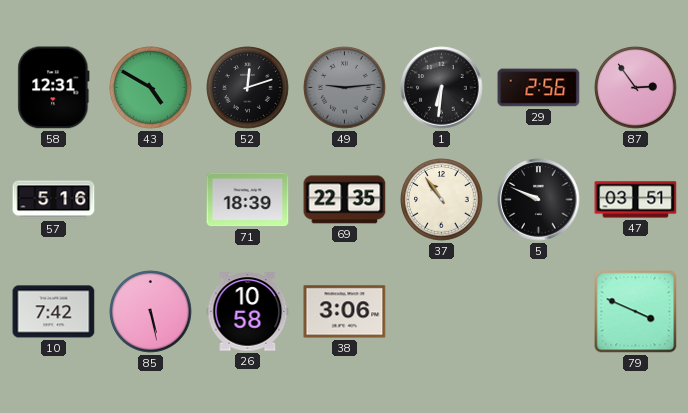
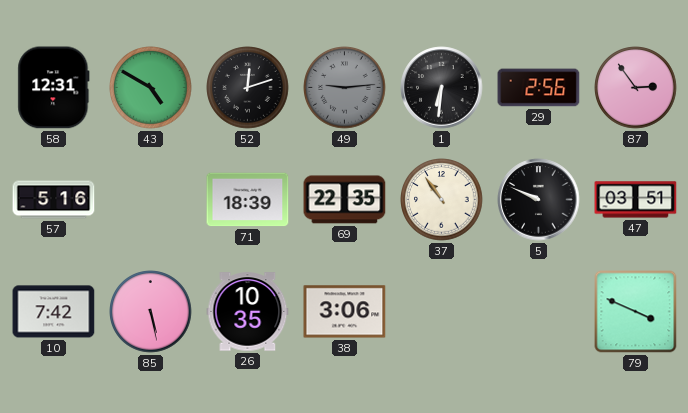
26: 10:58 -> 10:35 (248, 312)
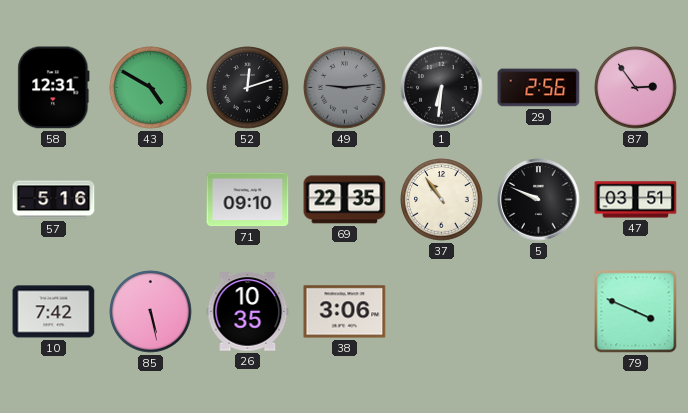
71: 18:39 -> 09:10 (248, 200)
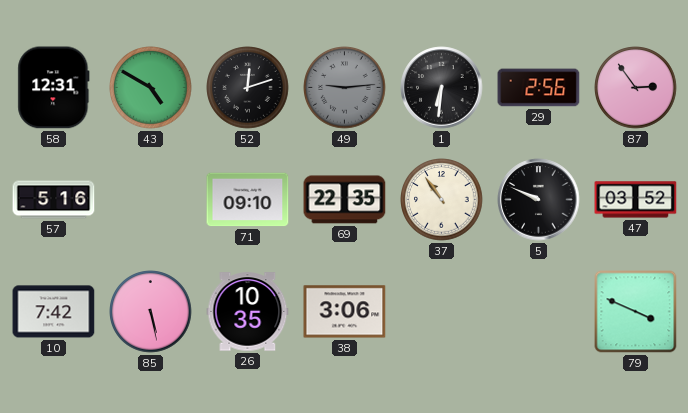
47: 03:51 -> 03:52 (636, 200)
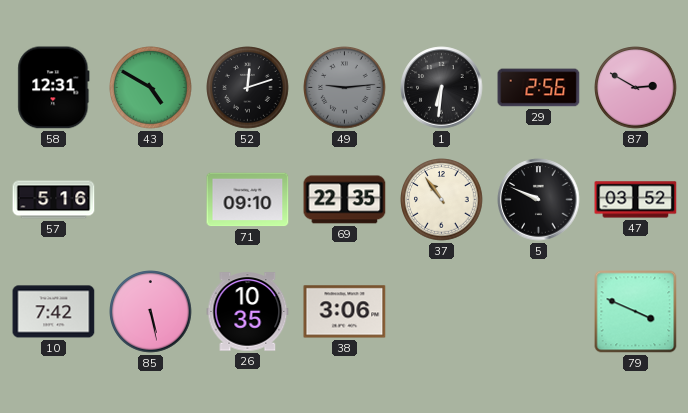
87: 2:54 -> 2:50 (636, 88)
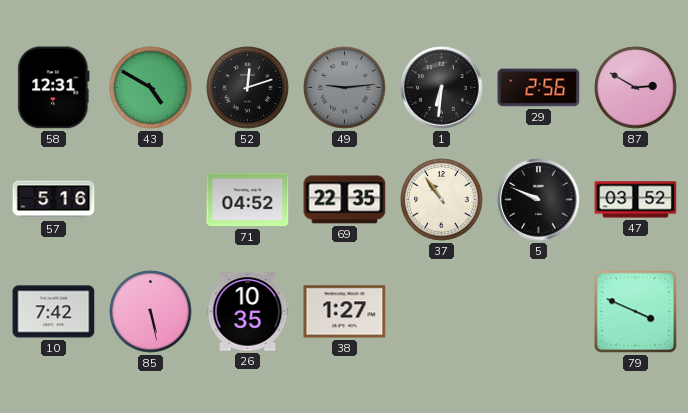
71: 09:10 -> 04:52 (248, 200)
38: 3:06 -> 1:27 (345, 312)
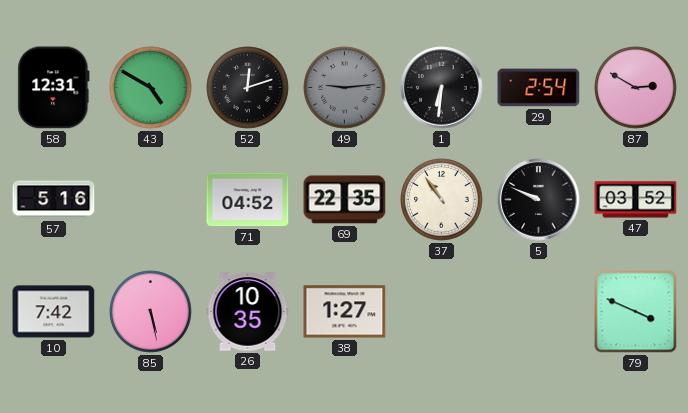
29: 2:56 -> 2:54 (539, 88)
